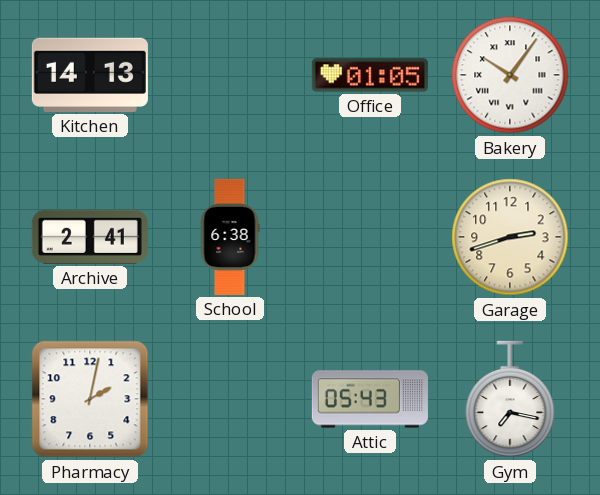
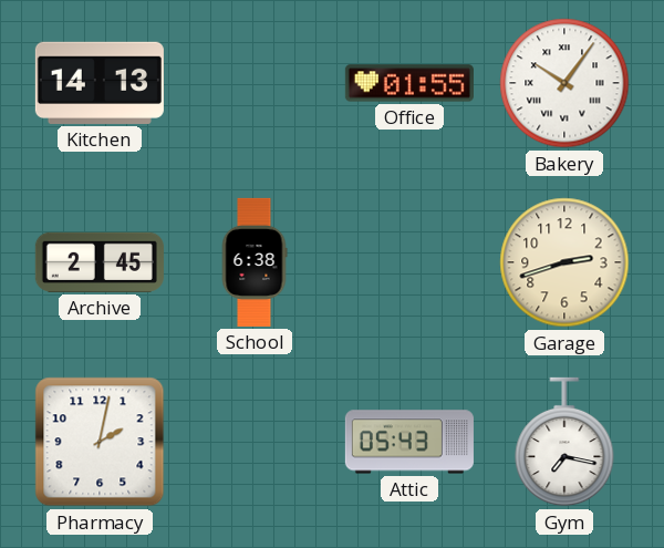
Office: 01:05 -> 01:55 (409, 83)
Archive: 2:41 -> 2:45 (100, 262)
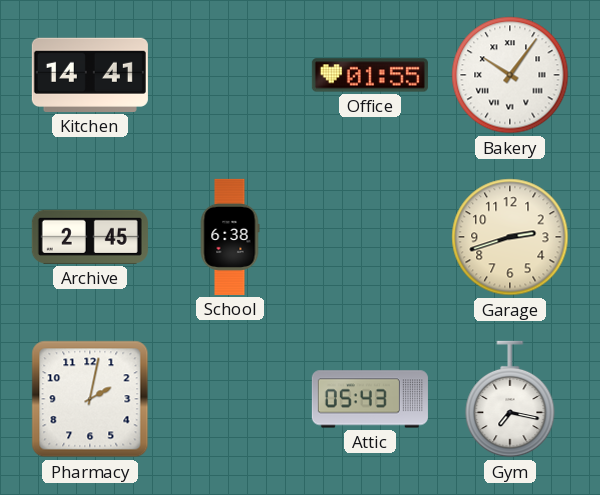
Kitchen: 14:13 -> 14:41 (90, 75)
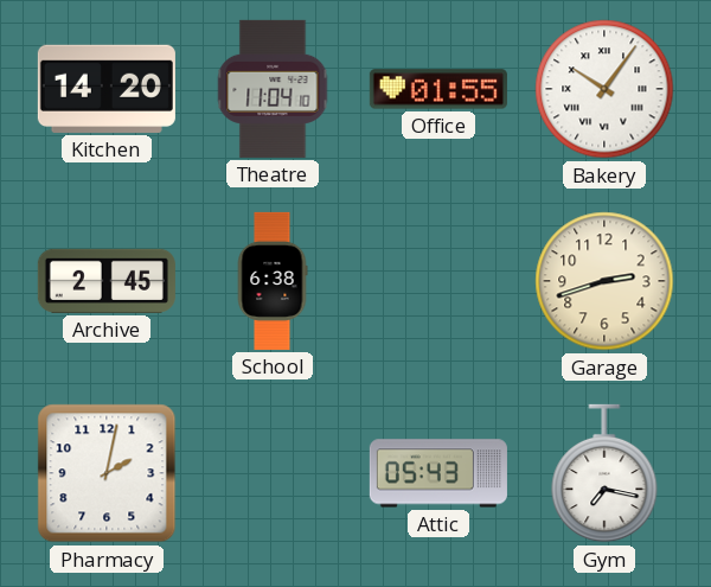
Kitchen: 14:41 -> 14:20 (107, 89)
Theatre: none -> 11:04 (273, 89)
